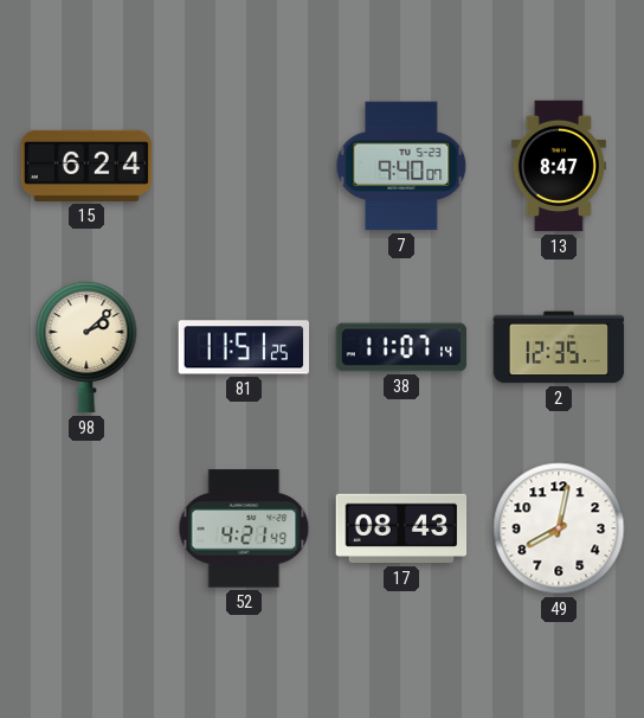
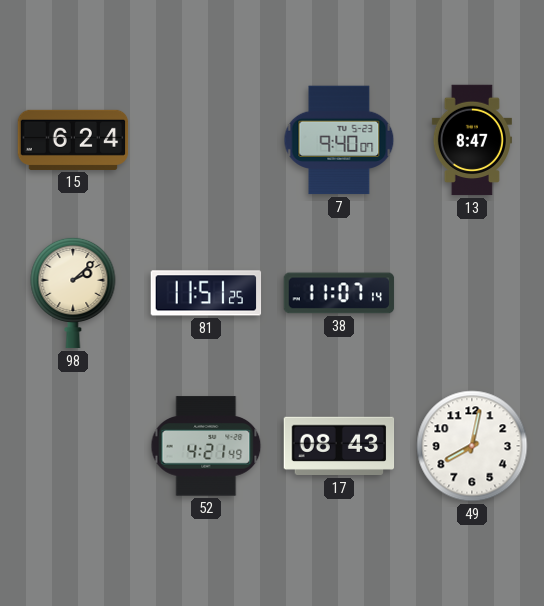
2: 12:35 -> none (559, 347)
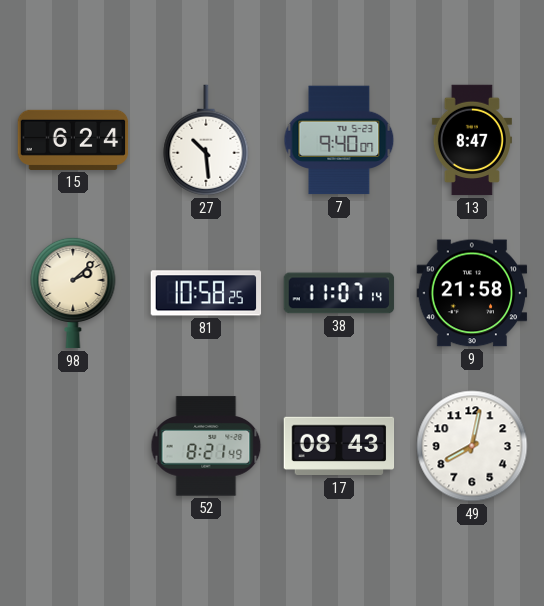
27: none -> 10:29 (206, 140)
81: 11:51 -> 10:58 (206, 293)
9: none -> 21:58 (472, 293)
52: 4:21 -> 8:21 (206, 446)
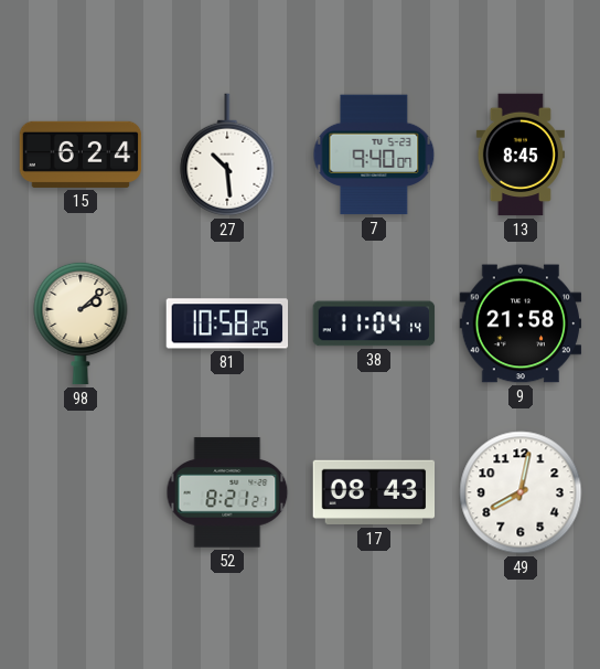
13: 8:47 -> 8:45 (521, 155)
38: 11:07 -> 11:04 (374, 323)
52: 8:21:49 -> 8:21:21 (227, 492)
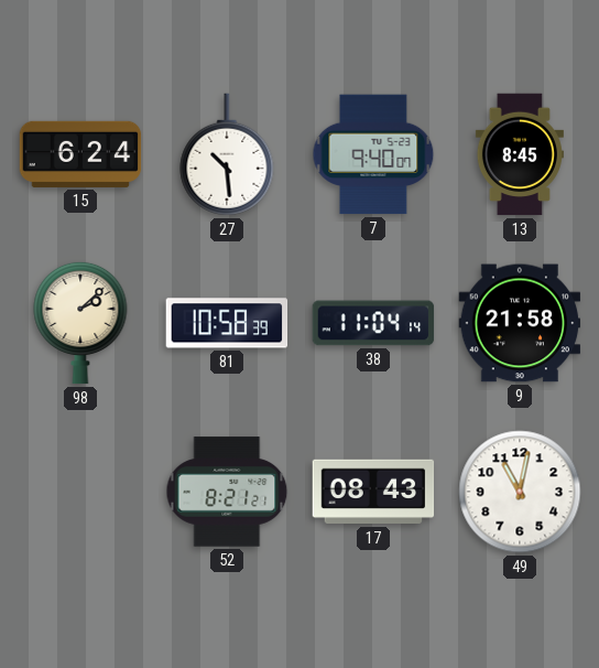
81: 10:58:25 -> 10:58:39 (227, 323)
49: 8:02 -> 11:02 (520, 492)
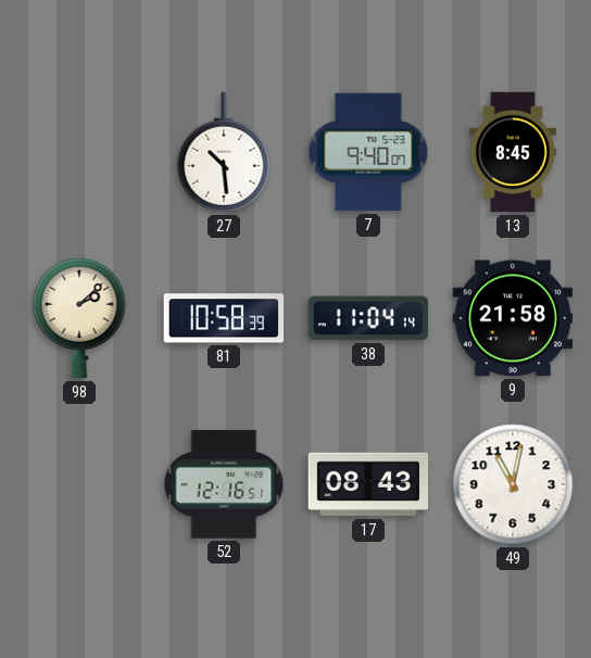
15: 6:24 -> none (80, 154)
52: 8:21 -> 12:16 (224, 484)
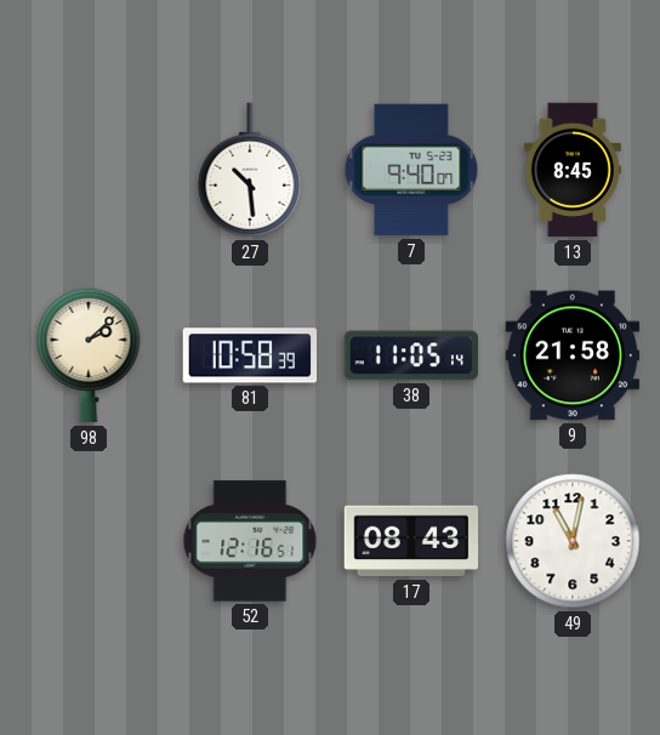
38: 11:04 -> 11:05 (411, 355)
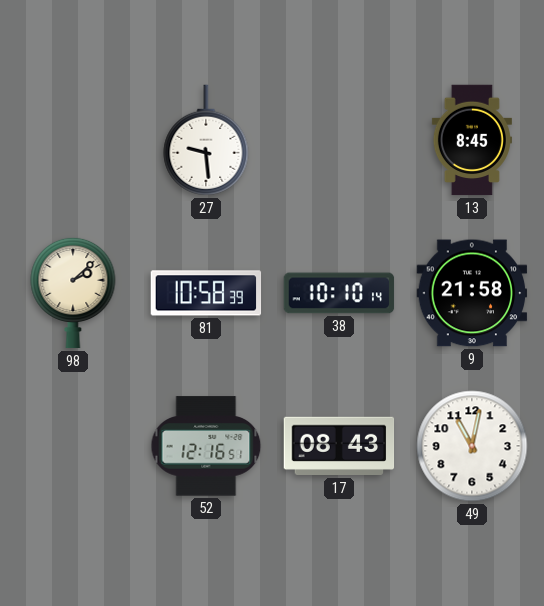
27: 10:29 -> 9:29 (206, 140)
7: 9:40 -> none (411, 170)
38: 11:05 -> 10:10 (339, 293)
